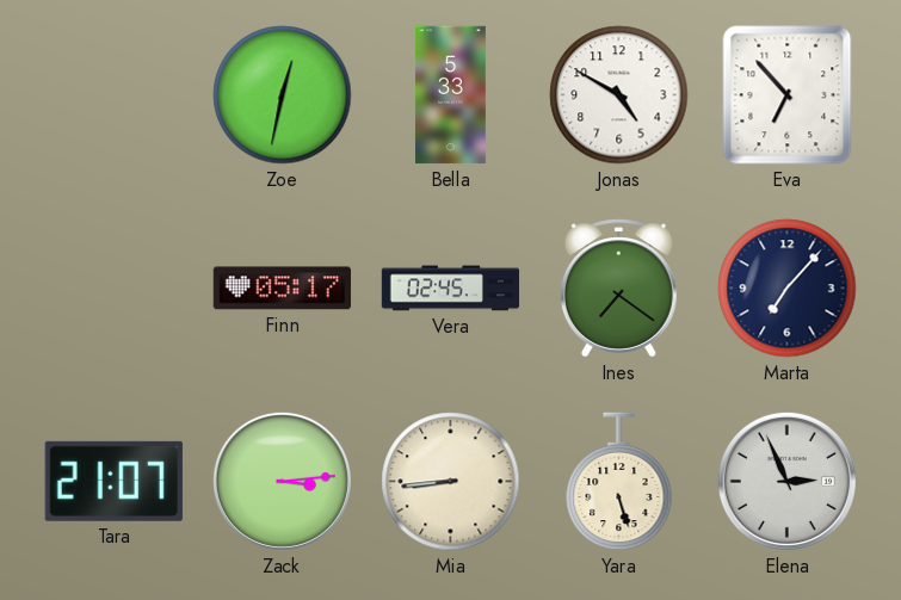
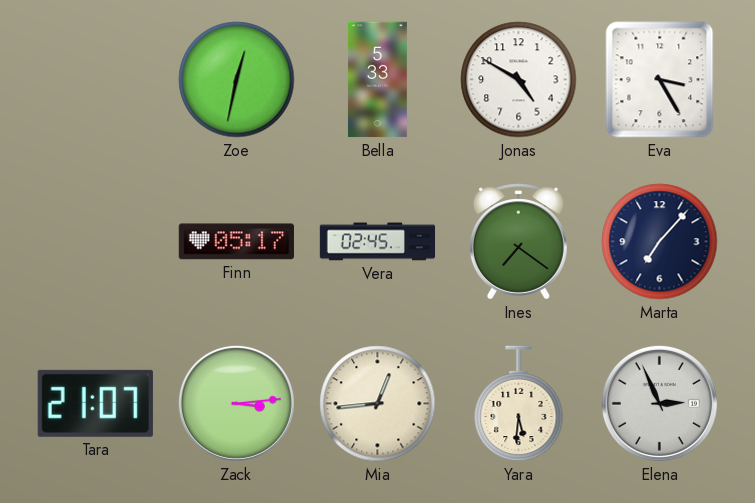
Eva: 6:53 -> 3:25 (660, 80)
Mia: 8:44 -> 12:44 (378, 404)
Yara: 5:27 -> 5:31 (519, 404)
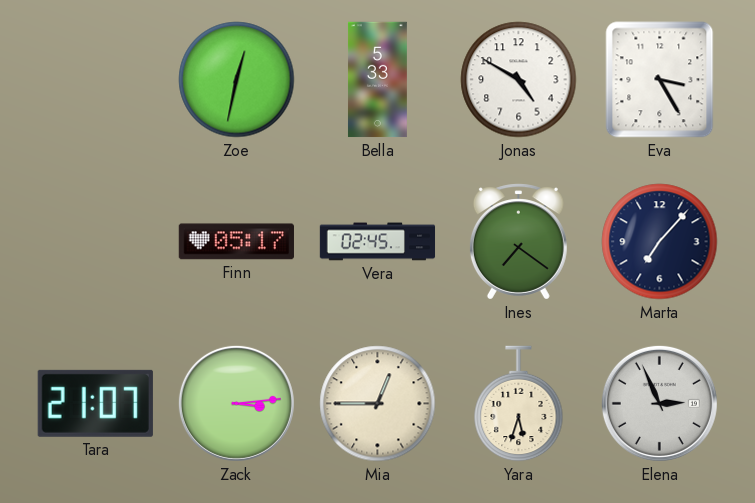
Mia: 12:44 -> 12:45 (378, 404)
Yara: 5:31 -> 5:33 (519, 404)
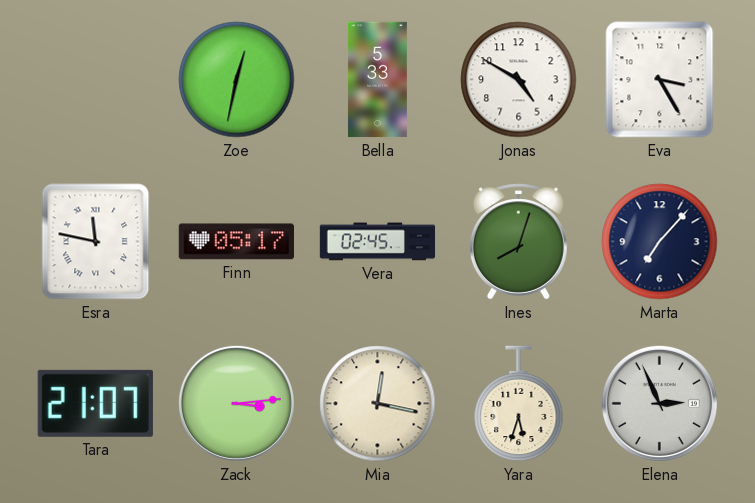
Esra: none -> 11:47 (96, 242)
Ines: 7:21 -> 8:03 (518, 242)
Mia: 12:45 -> 12:17 (378, 404)
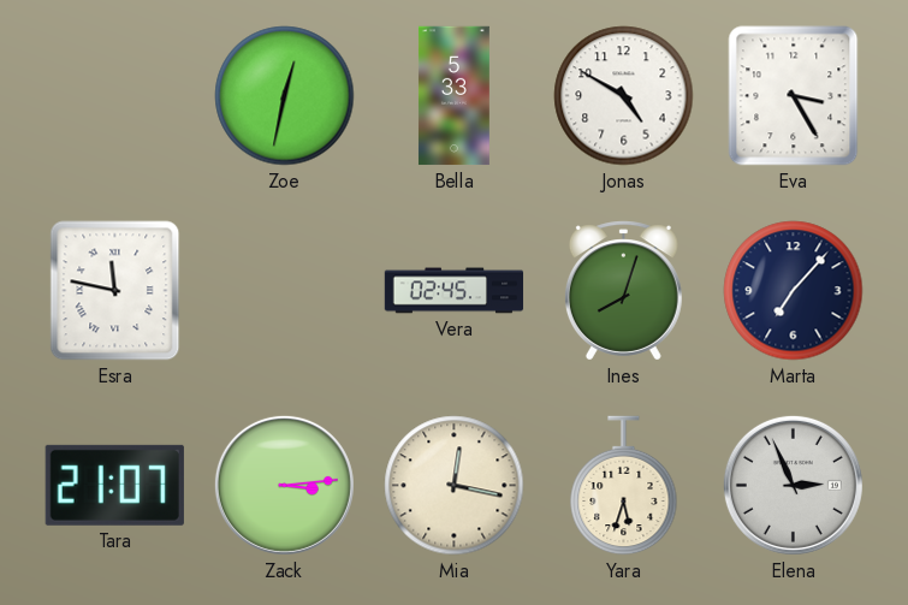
Finn: 05:17 -> none (236, 242)
